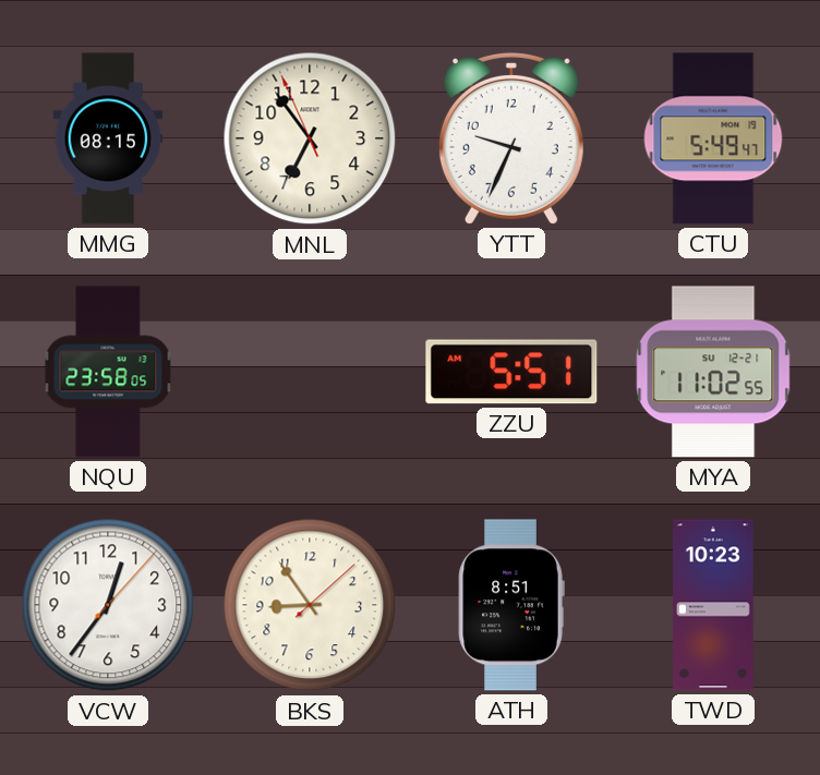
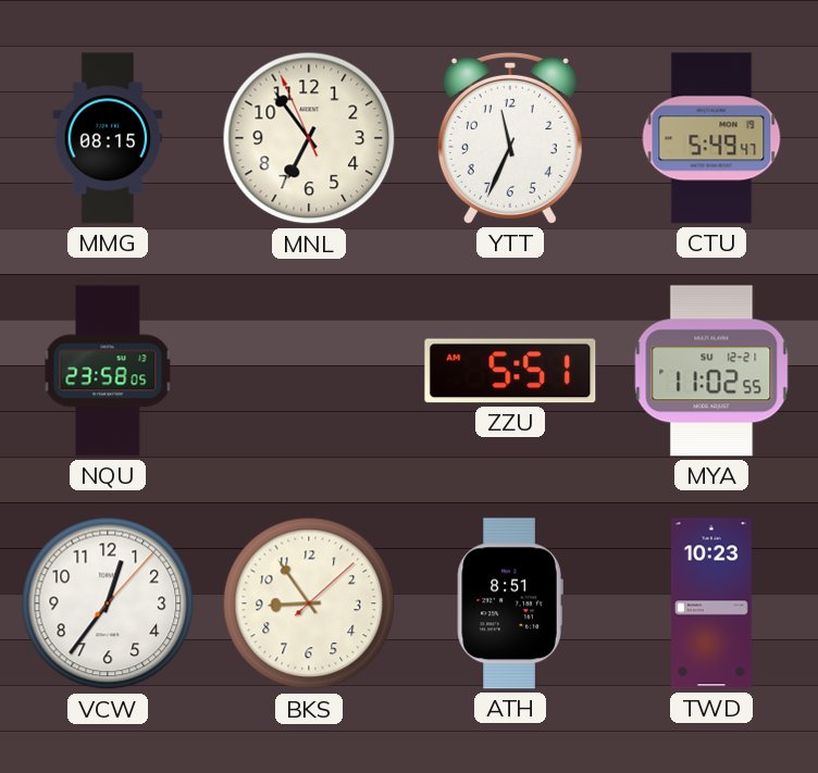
YTT: 9:34 -> 11:34 (510, 138)
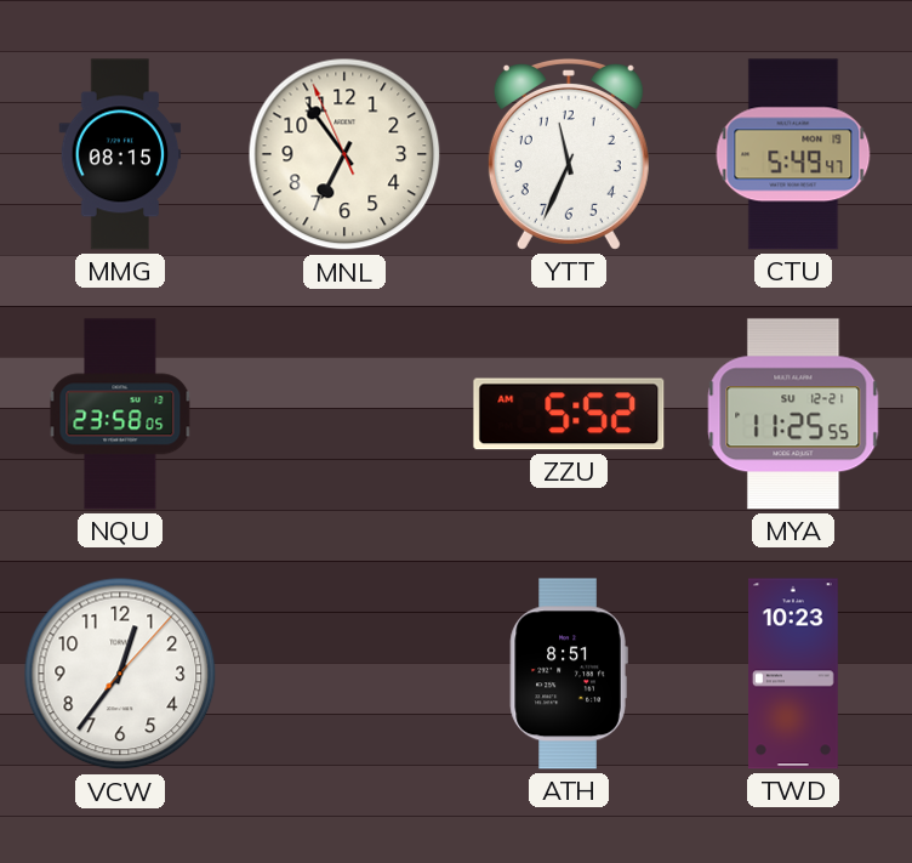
ZZU: 5:51 -> 5:52 (569, 414)
MYA: 11:02 -> 11:25 (793, 414)
BKS: 8:54 -> none (309, 603)
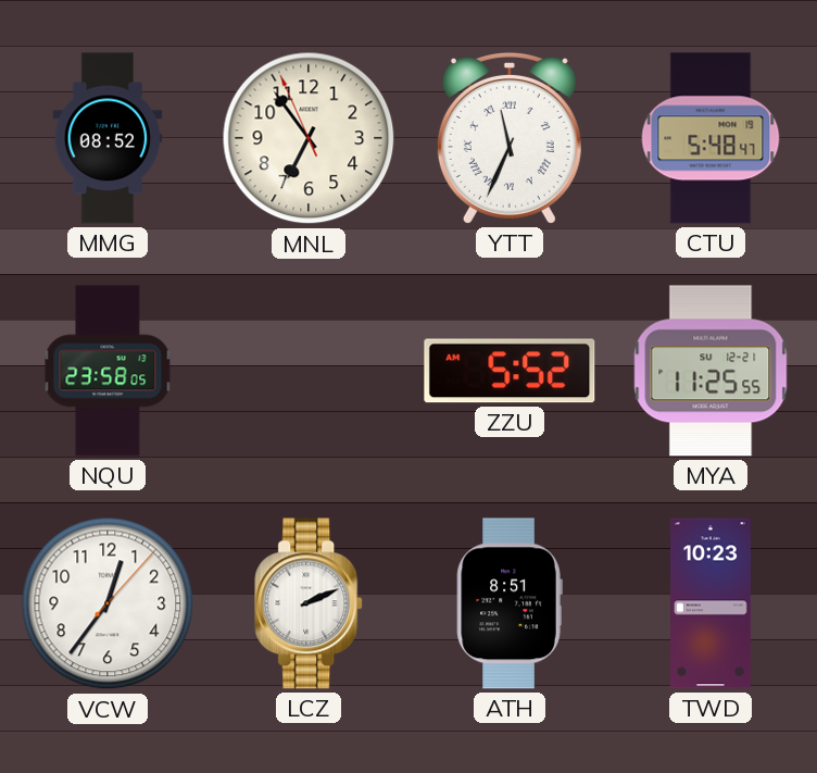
MMG: 08:15 -> 08:52 (108, 138)
YTT numerals: Arabic -> Roman (510, 138)
CTU: 5:49 -> 5:48 (711, 138)
LCZ: none -> 2:11 (310, 603)
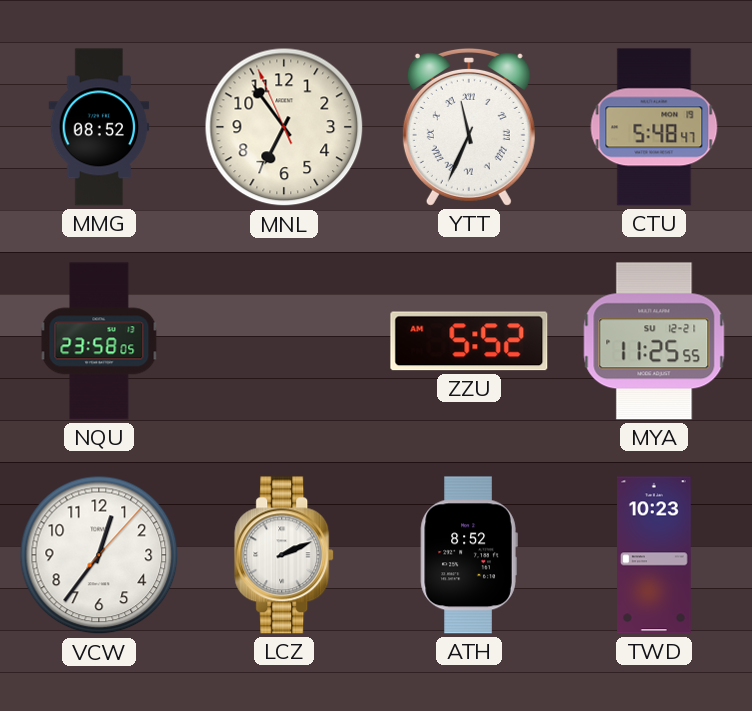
ATH: 8:51 -> 8:52 (469, 555)
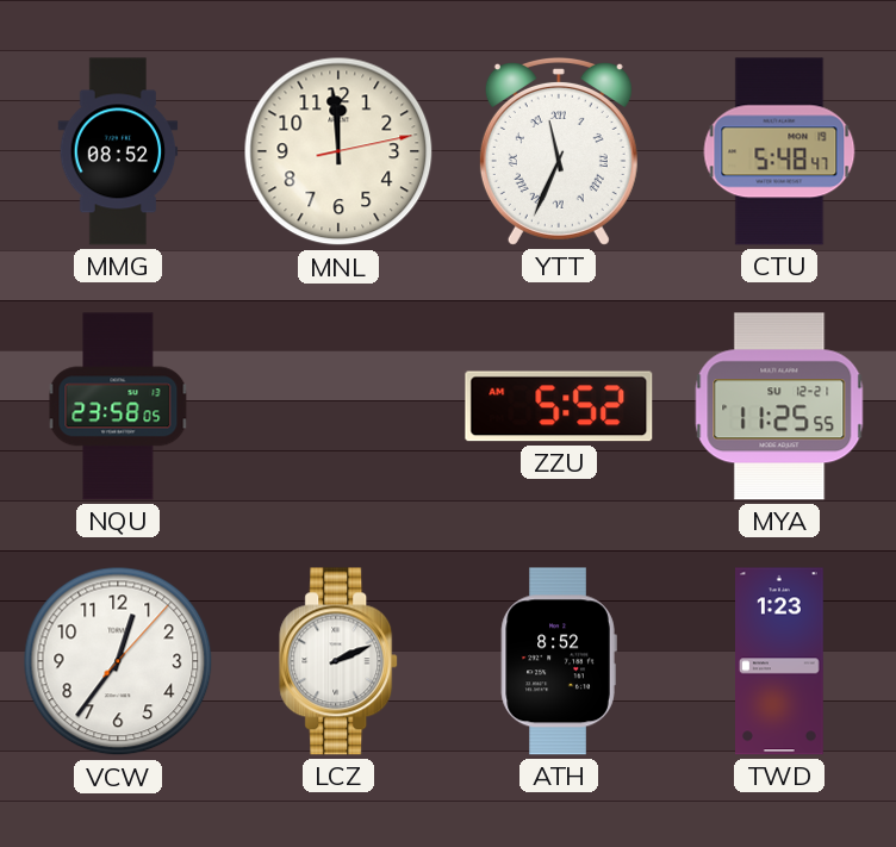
MNL: 6:53 -> 11:59 (338, 151)
TWD: 10:23 -> 1:23 (780, 661)
